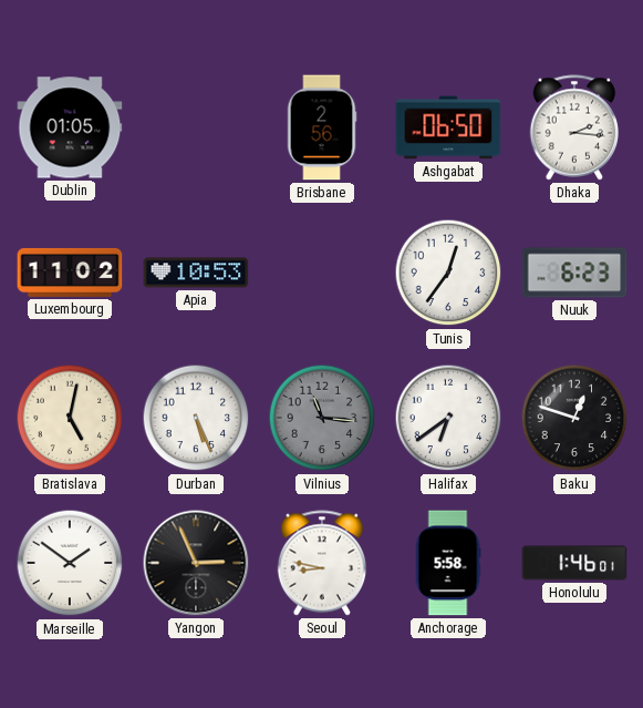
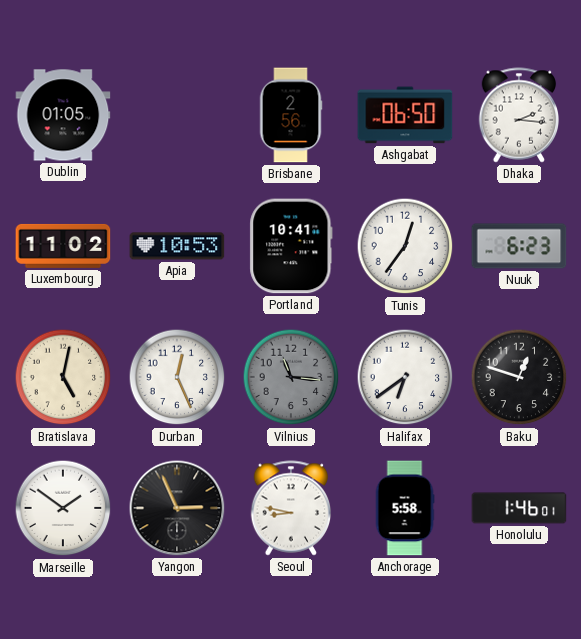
Portland: none -> 10:41 (291, 246)
Durban: 5:26 -> 12:26 (177, 377)
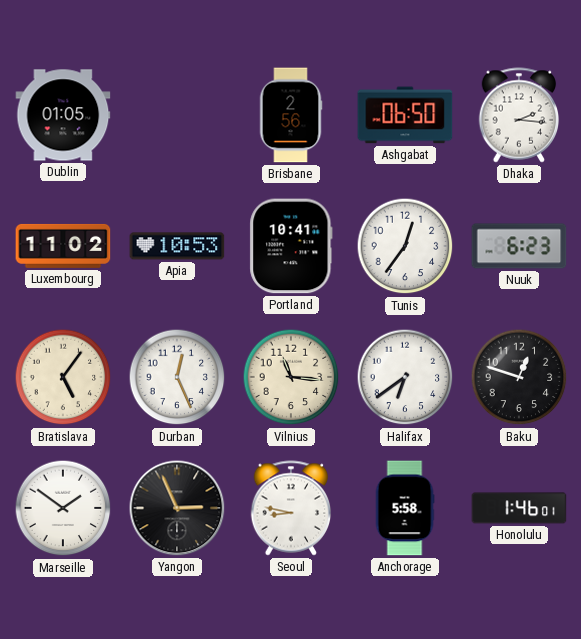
Bratislava: 5:02 -> 5:06 (63, 377)
Vilnius dial: grey -> cream (291, 377)
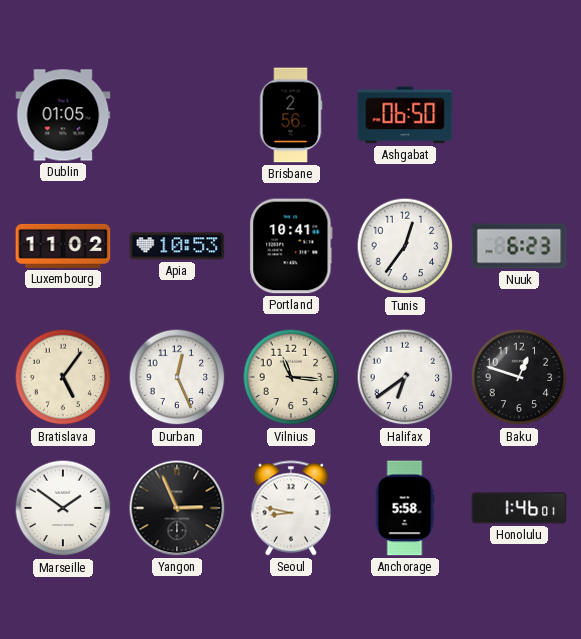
Dhaka: 2:16 -> none (519, 115)
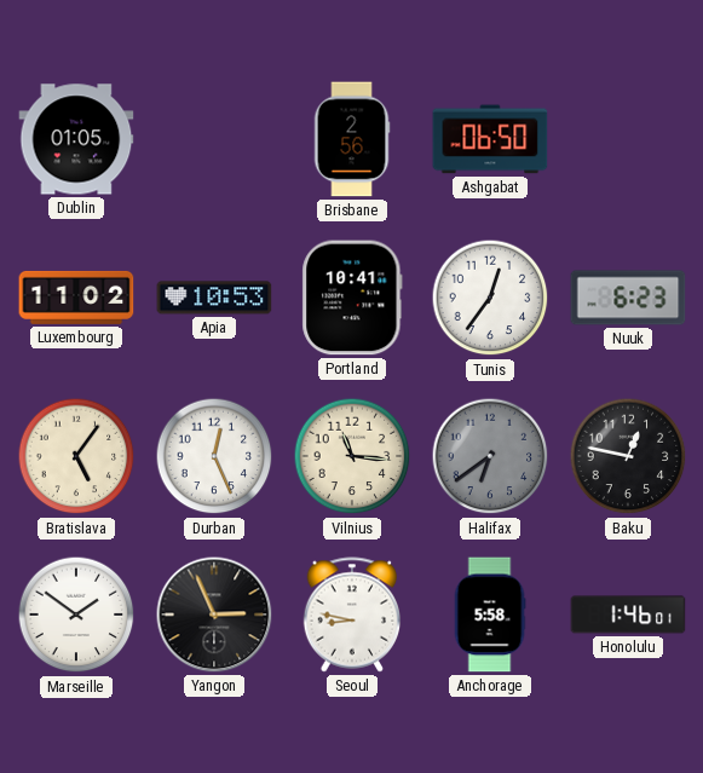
Halifax dial: white -> grey (490, 456)
Baku: 12:48 -> 12:47 (628, 456)
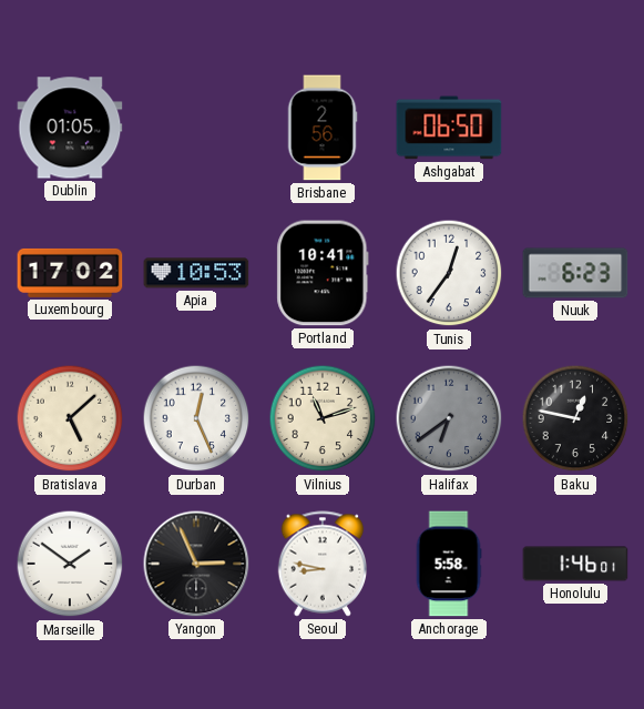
Luxembourg: 11:02 -> 17:02 (70, 273)
Bratislava: 5:06 -> 5:08 (70, 418)
Vilnius: 11:16 -> 11:12 (323, 418)
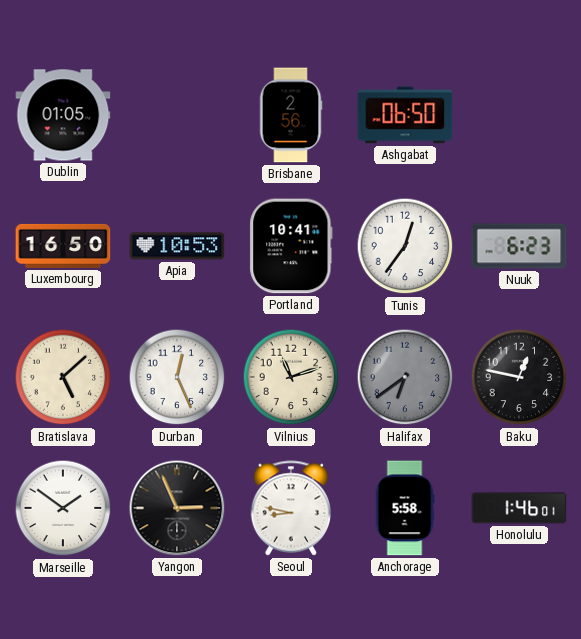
Luxembourg: 17:02 -> 16:50 (63, 246)
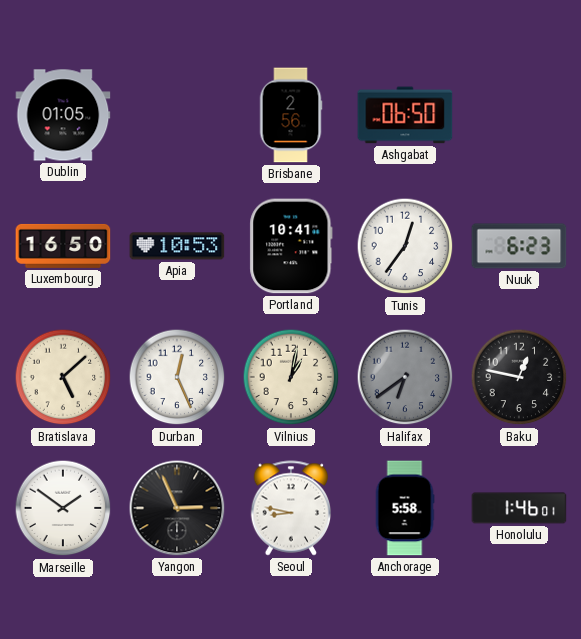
Vilnius: 11:12 -> 1:02 (291, 377)
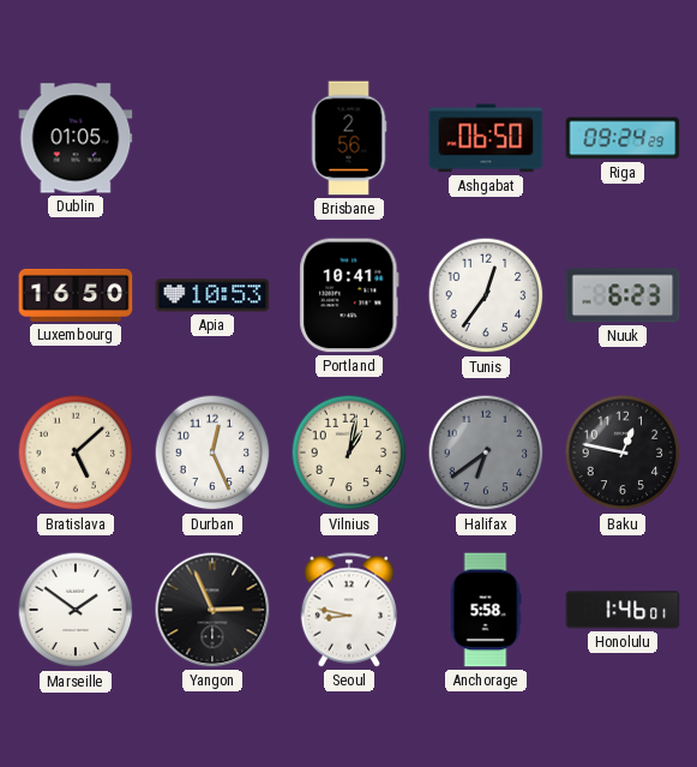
Riga: none -> 09:24 (623, 138)
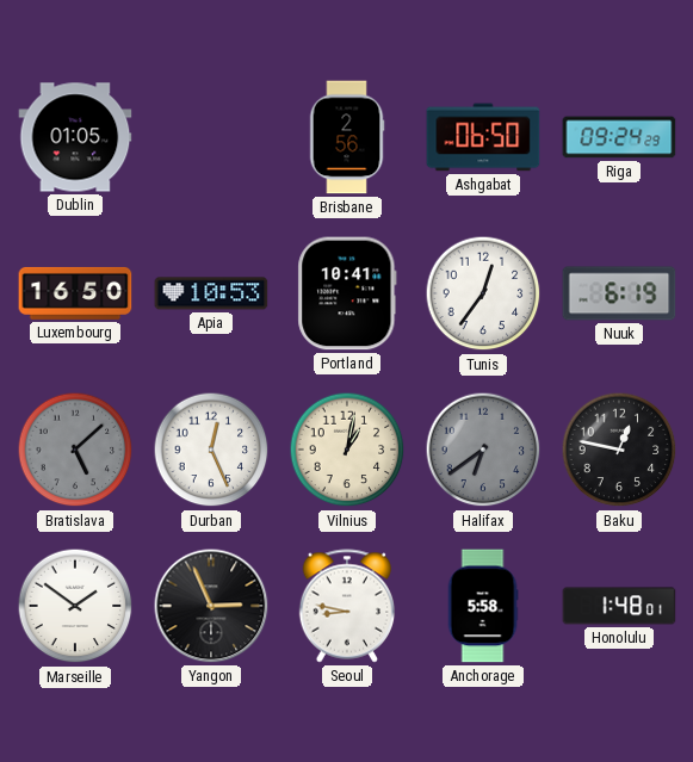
Nuuk: 6:23 -> 6:19 (619, 293)
Bratislava dial: cream -> grey (75, 450)
Honolulu: 1:46 -> 1:48 (619, 606)
